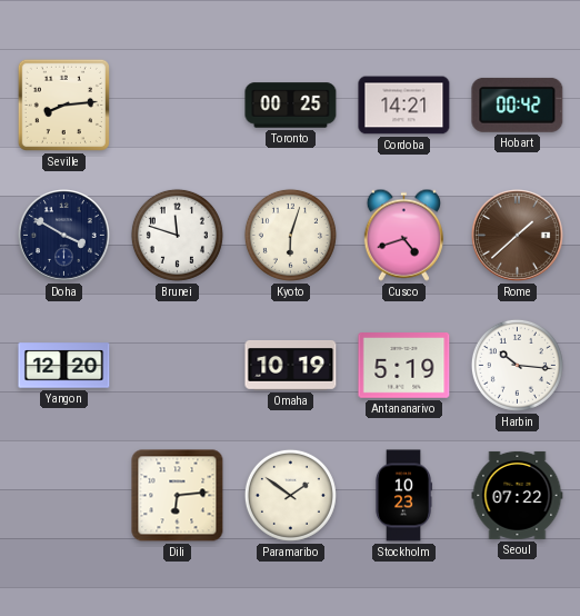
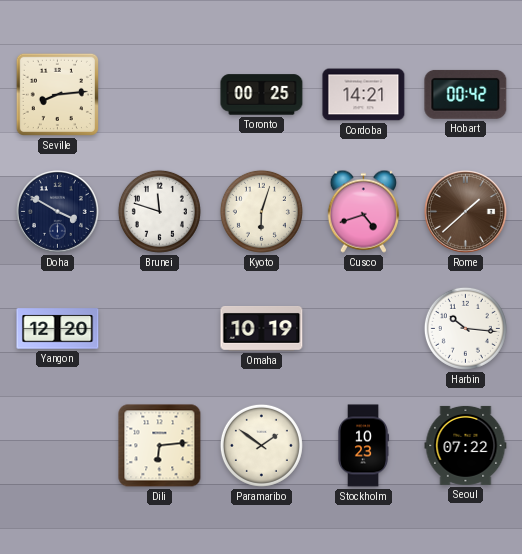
Antananarivo: 5:19 -> none (404, 366)
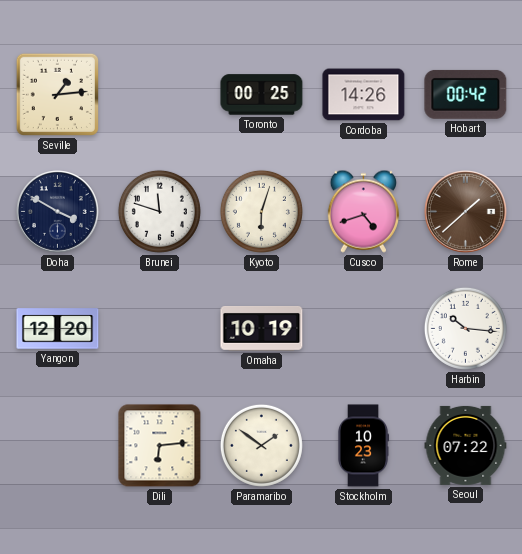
Seville: 8:14 -> 1:14 (57, 94)
Cordoba: 14:21 -> 14:26 (364, 95)
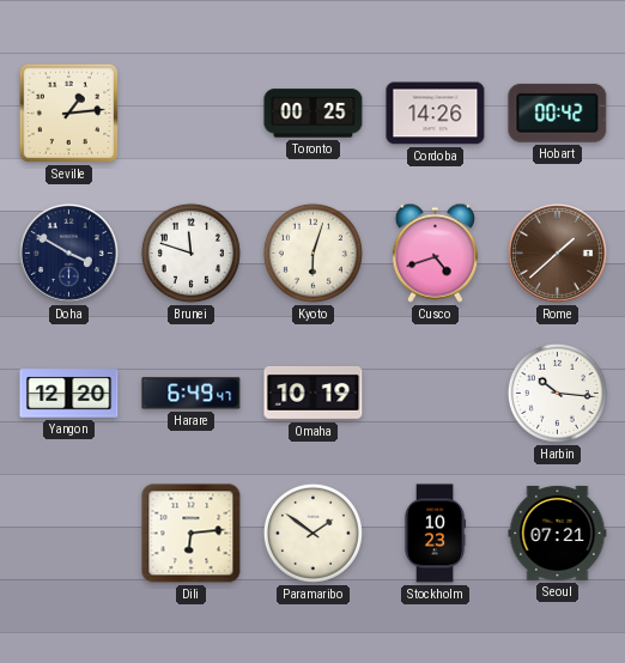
Harare: none -> 6:49 (192, 394)
Seoul: 07:22 -> 07:21 (558, 533)
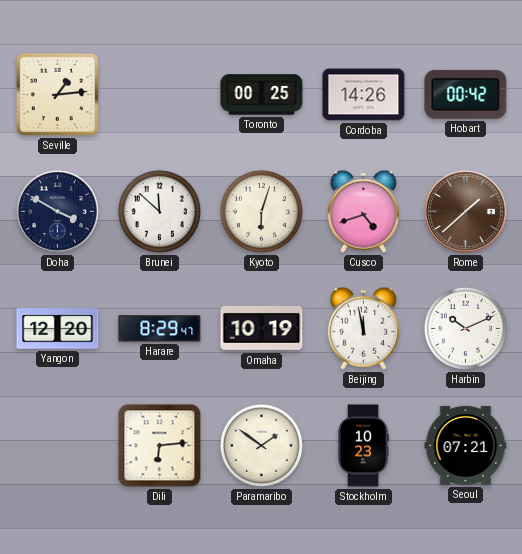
Brunei: 11:48 -> 11:52 (159, 211)
Harare: 6:49 -> 8:29 (160, 329)
Beijing: none -> 11:58 (363, 328)
Harbin: 10:16 -> 10:11 (465, 328)
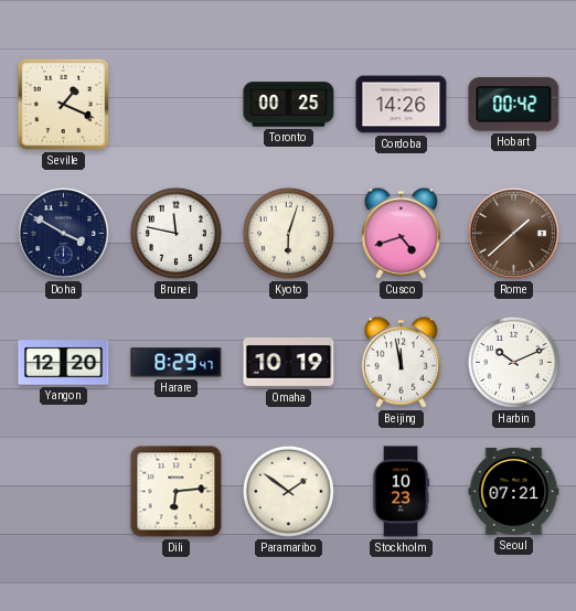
Seville: 1:14 -> 1:19 (63, 104)
Brunei: 11:52 -> 11:47 (175, 233)
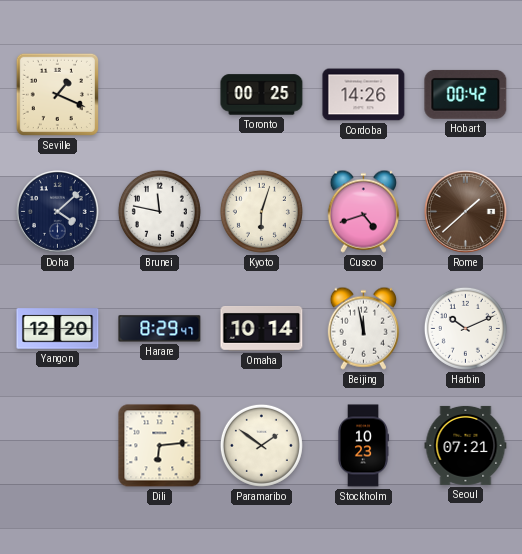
Doha: 3:50 -> 4:08 (58, 212)
Omaha: 10:19 -> 10:14 (262, 329)
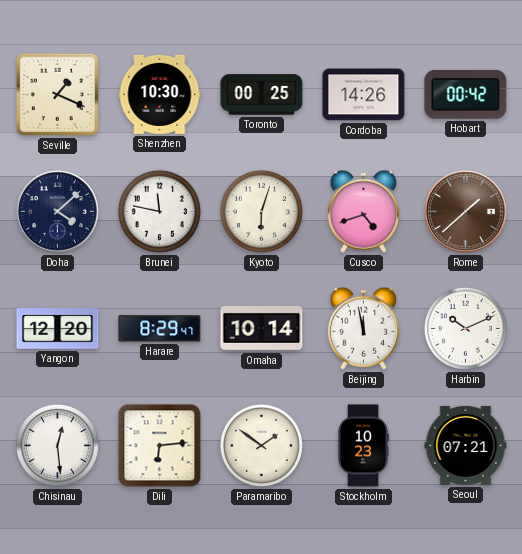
Shenzhen: none -> 10:30 (160, 94)
Chisinau: none -> 12:29 (57, 445)
